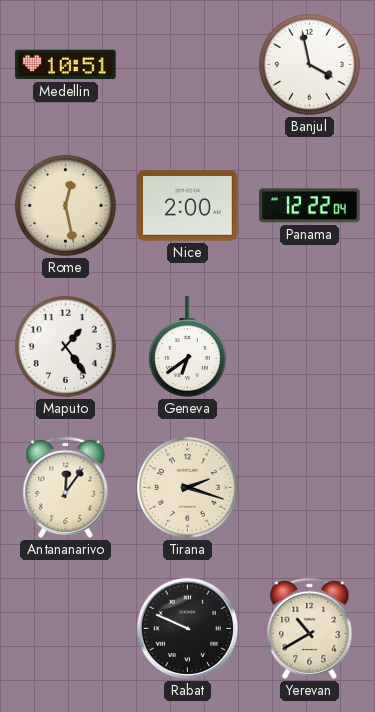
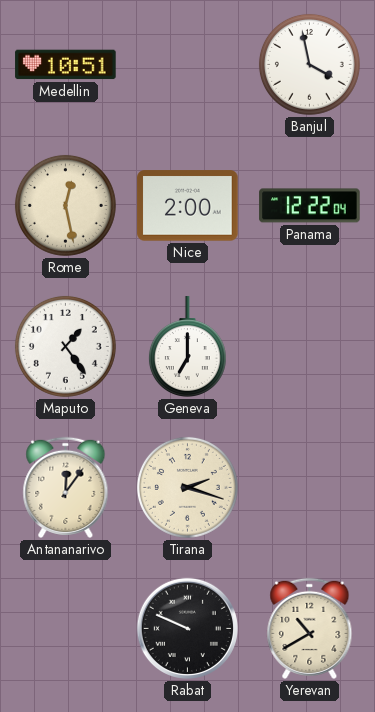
Geneva: 6:39 -> 7:00 (187, 347)
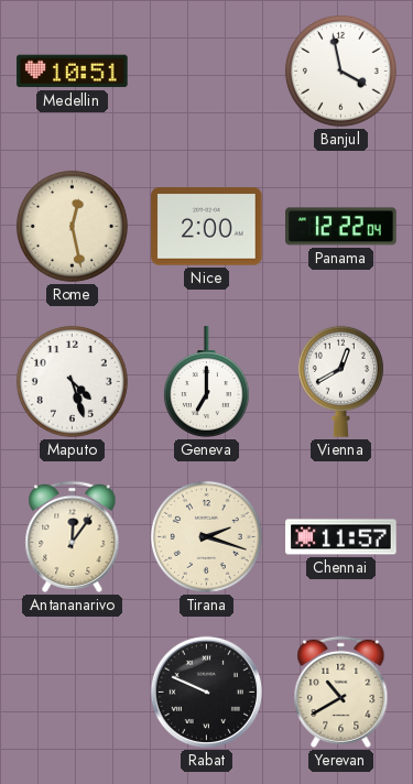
Maputo: 1:24 -> 4:27 (72, 381)
Vienna: none -> 12:40 (340, 381)
Chennai: none -> 11:57 (341, 537)
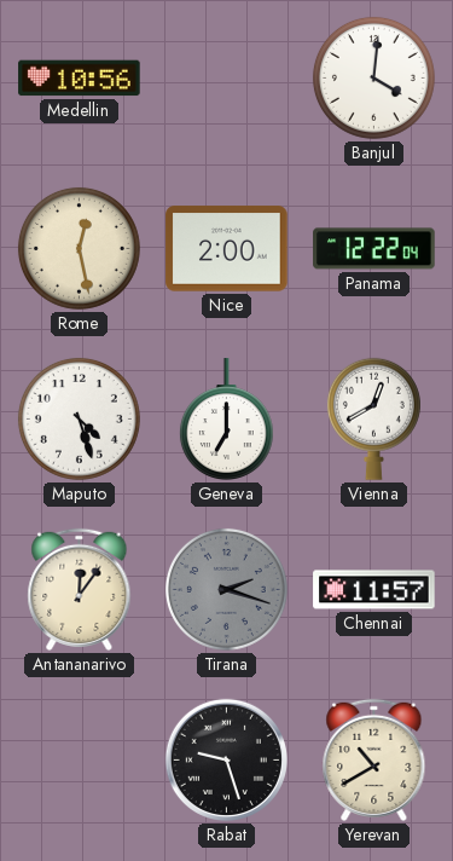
Medellin: 10:51 -> 10:56 (80, 79)
Banjul: 3:58 -> 4:01 (373, 77)
Tirana dial: cream -> grey (226, 589)
Rabat: 9:49 -> 9:27 (226, 759)
